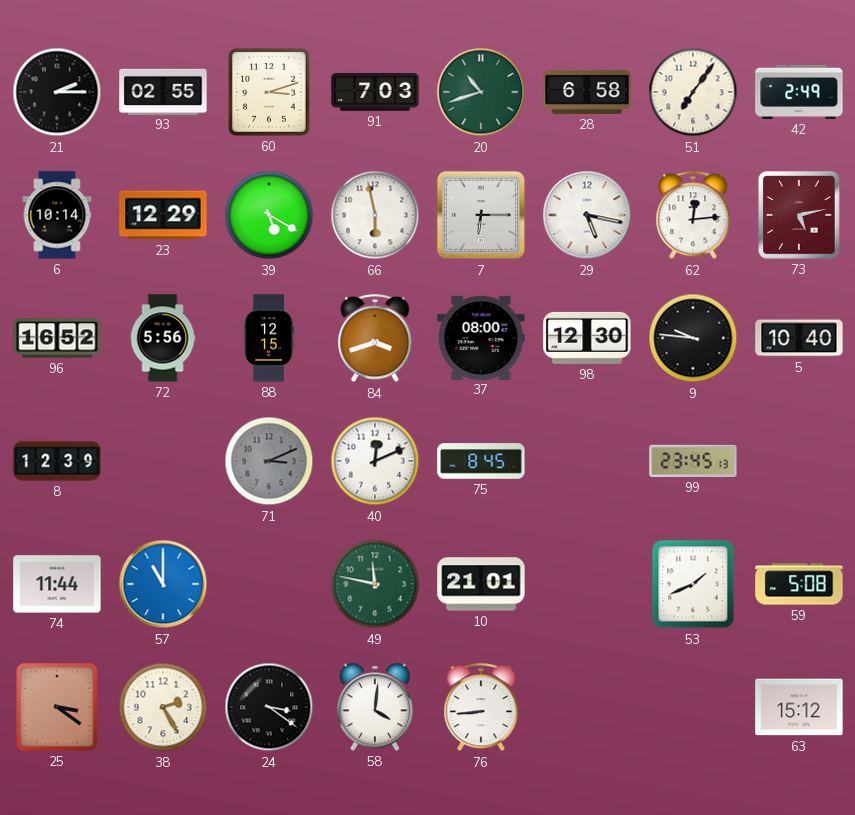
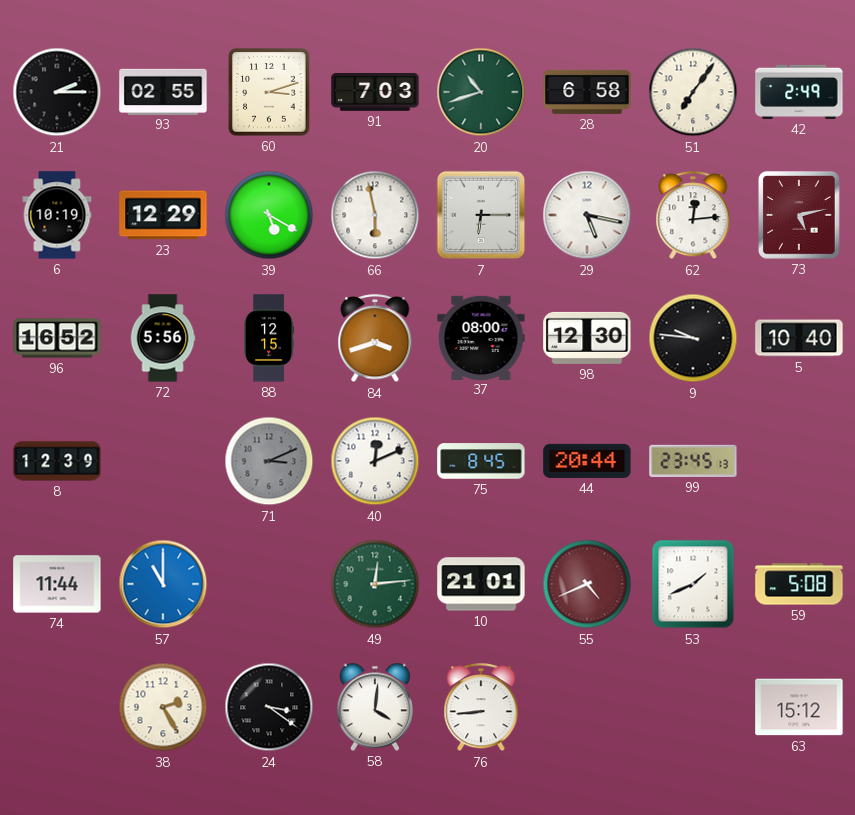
6: 10:14 -> 10:19 (57, 215)
44: none -> 20:44 (587, 461)
49: 11:47 -> 12:14 (375, 584)
55: none -> 4:41 (587, 584)
25: 3:21 -> none (57, 707)
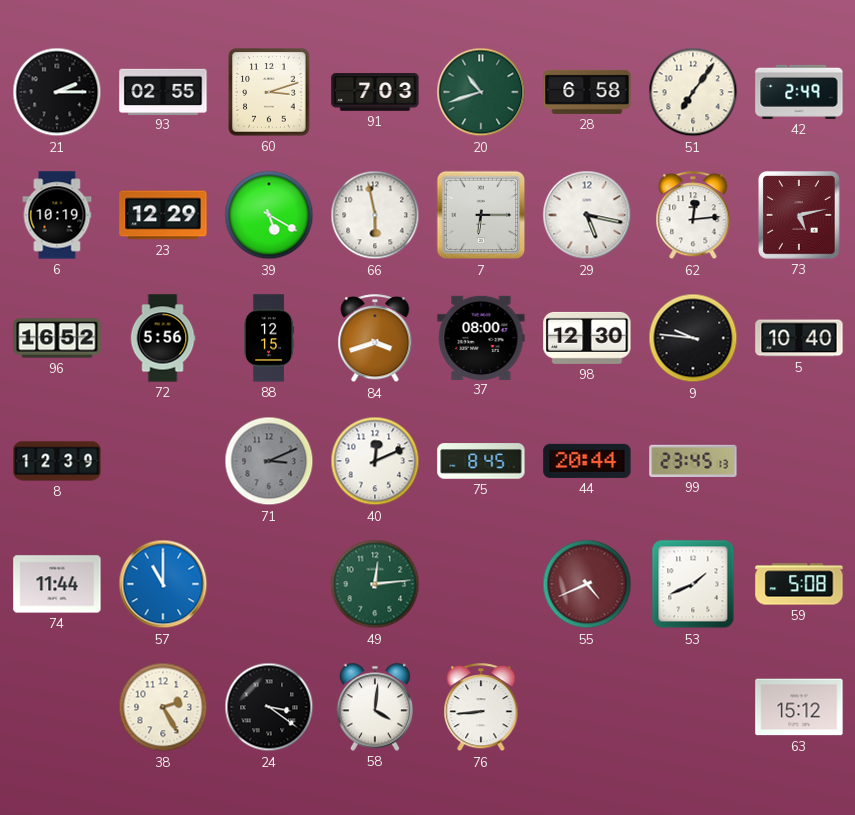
10: 21:01 -> none (481, 584)
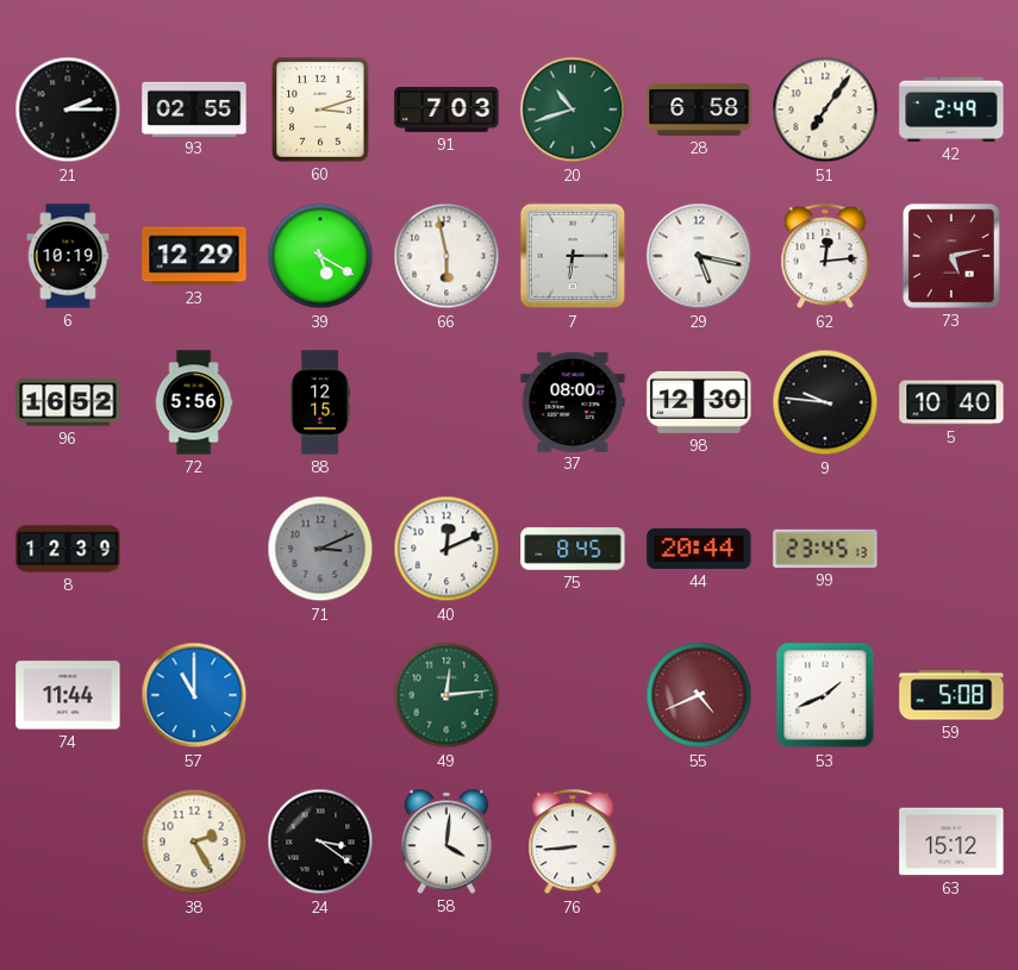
84: 3:42 -> none (375, 339)
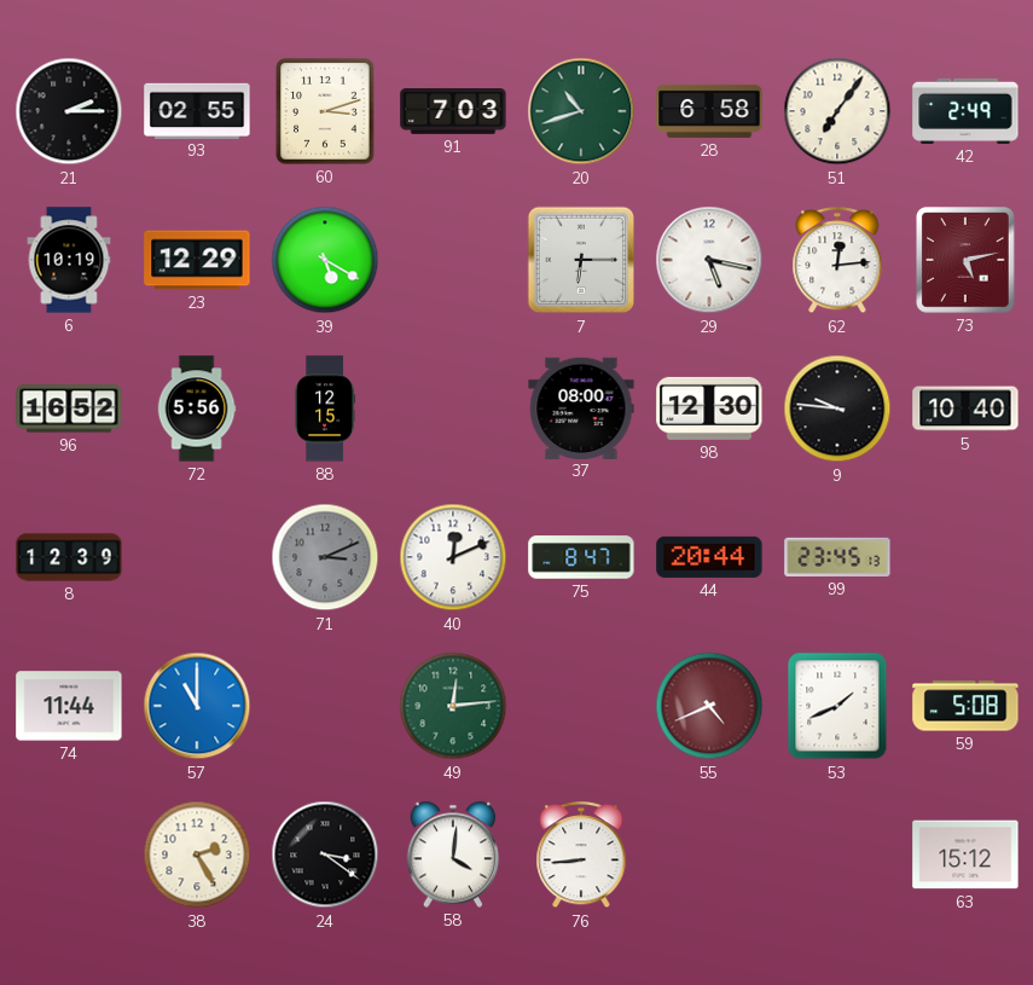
66: 5:58 -> none (446, 256)
75: 8:45 -> 8:47 (581, 557)
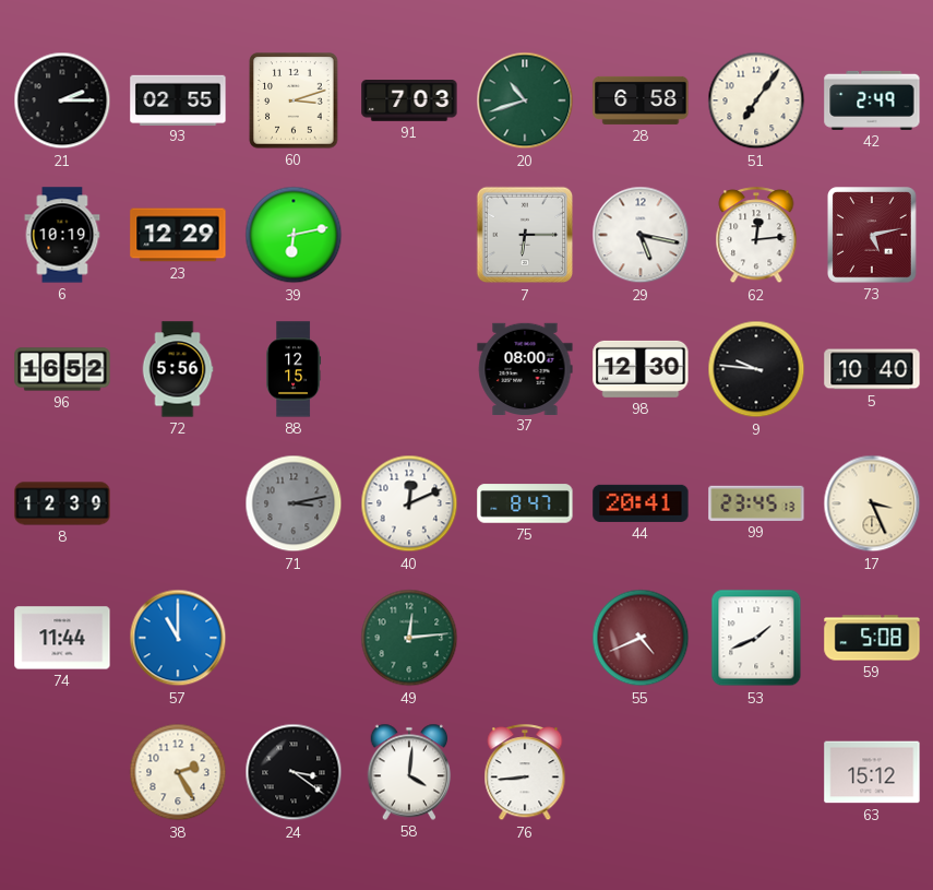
39: 5:20 -> 6:13 (294, 235)
71: 3:11 -> 3:13 (294, 503)
44: 20:44 -> 20:41 (641, 503)
17: none -> 3:26 (872, 503)
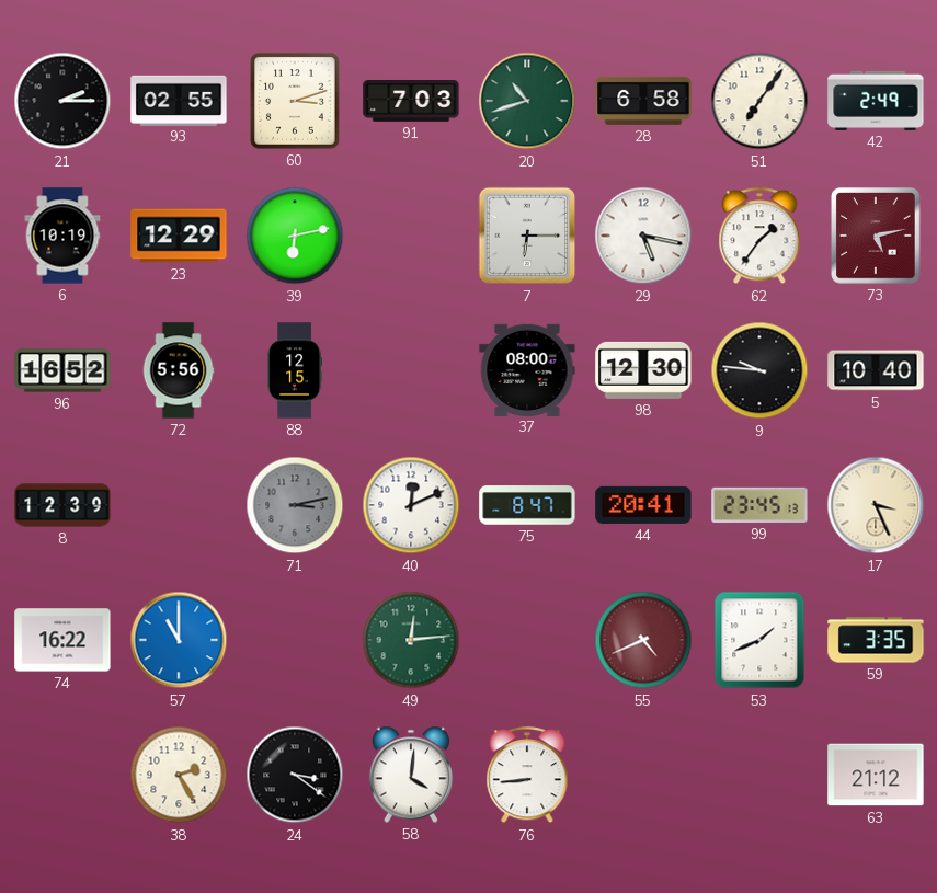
62: 12:14 -> 1:36 (759, 237)
74: 11:44 -> 16:22 (62, 640)
59: 5:08 -> 3:35 (876, 640)
63: 15:12 -> 21:12 (876, 775)
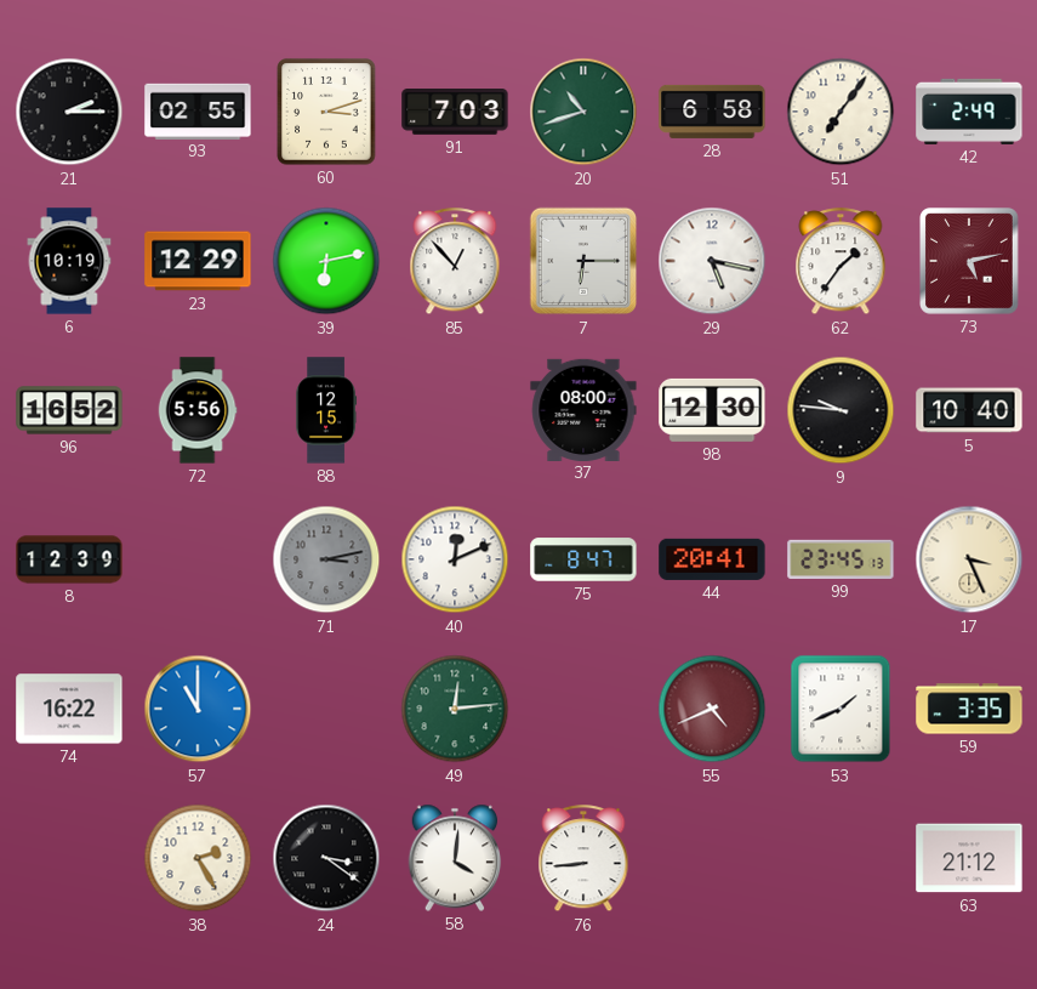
85: none -> 12:53 (455, 262)
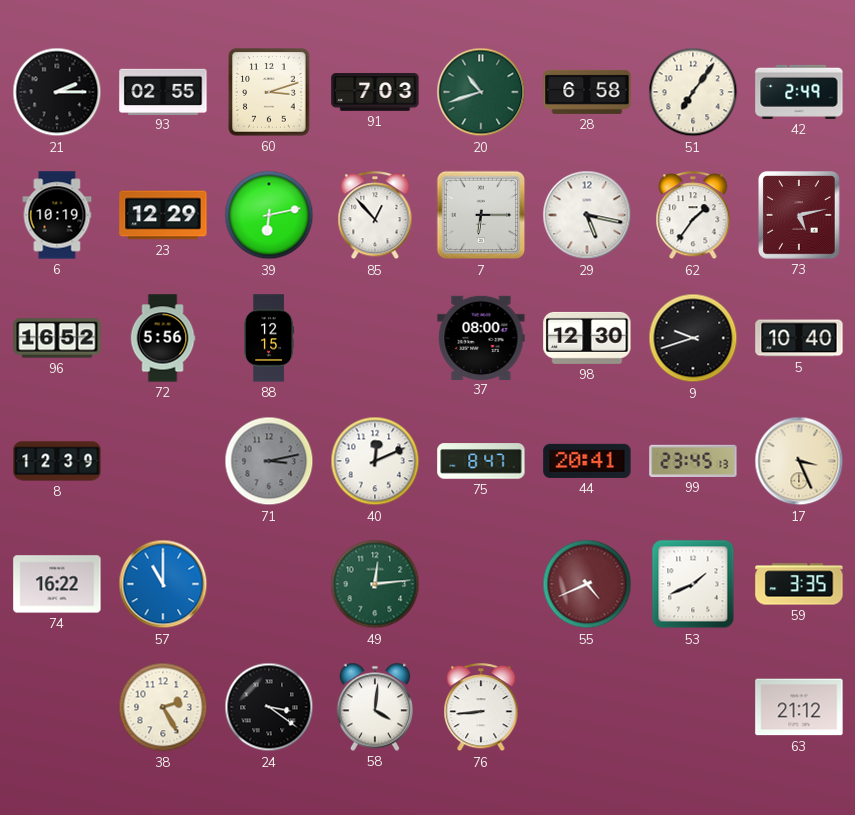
9: 9:46 -> 9:42 (693, 338)
